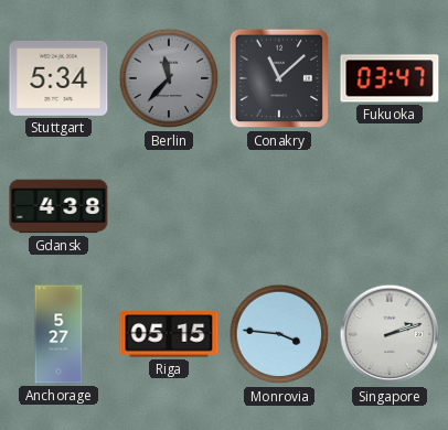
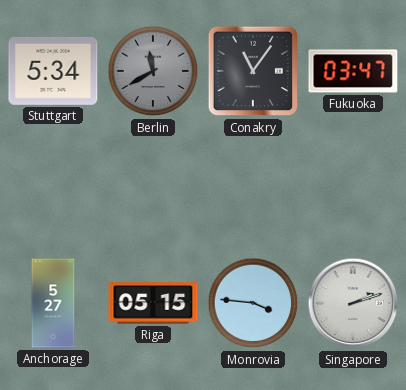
Berlin: 11:37 -> 11:40 (153, 71)
Conakry: 11:08 -> 11:06 (253, 71)
Gdansk: 4:38 -> none (58, 206)
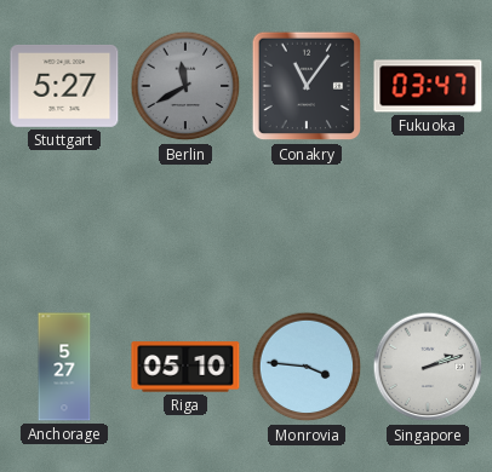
Stuttgart: 5:34 -> 5:27 (64, 86)
Riga: 05:15 -> 05:10 (185, 367)
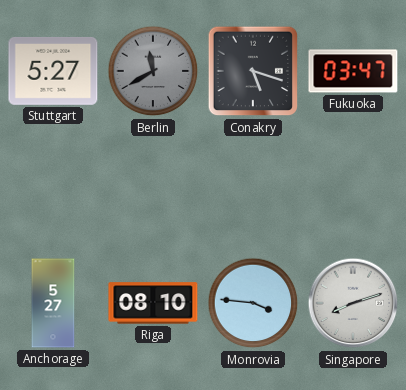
Conakry: 11:06 -> 5:18 (253, 71)
Riga: 05:10 -> 08:10 (153, 303)
Singapore: 2:12 -> 8:12 (353, 303)
